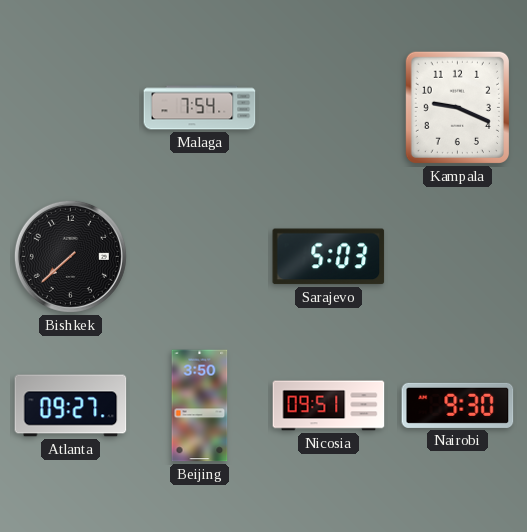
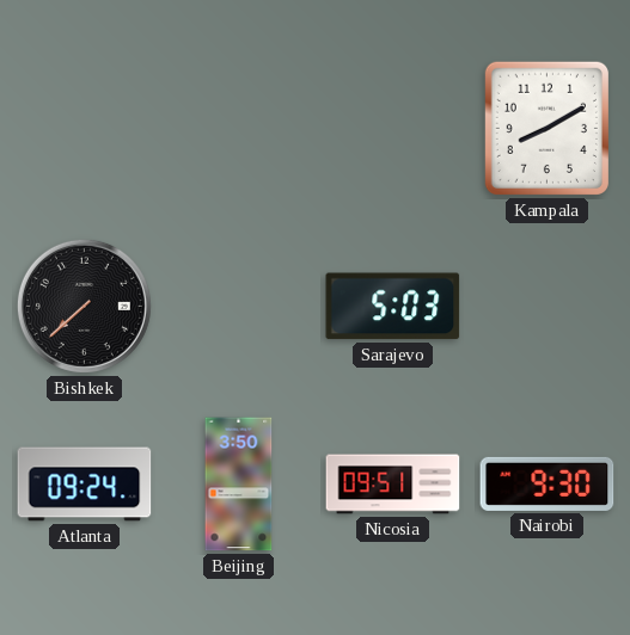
Malaga: 7:54 -> none (200, 108)
Kampala: 9:19 -> 8:10 (546, 128)
Atlanta: 09:27 -> 09:24 (85, 485)
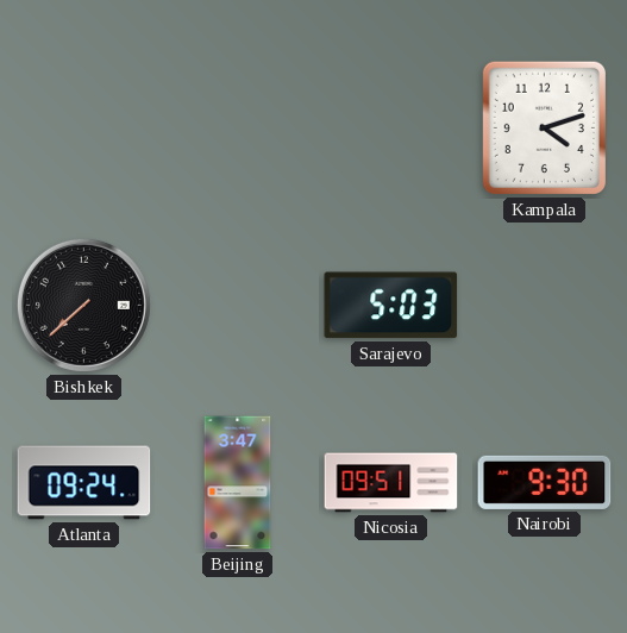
Kampala: 8:10 -> 4:12 (544, 127)
Beijing: 3:50 -> 3:47 (238, 483)
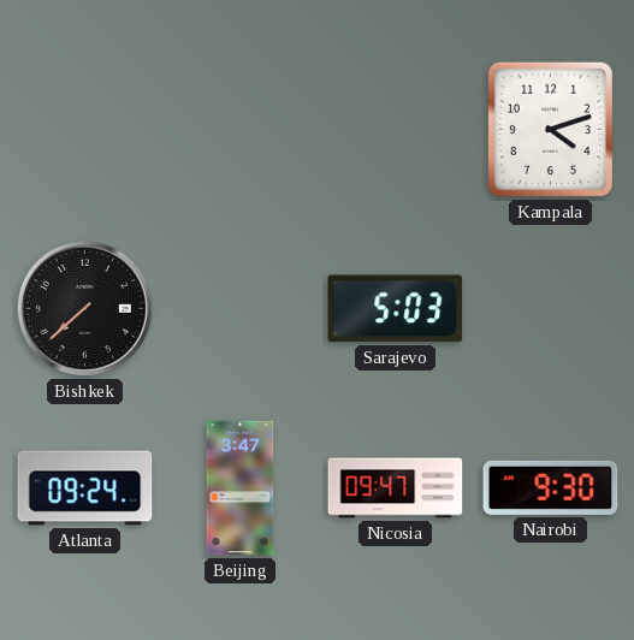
Nicosia: 09:51 -> 09:47 (396, 488)
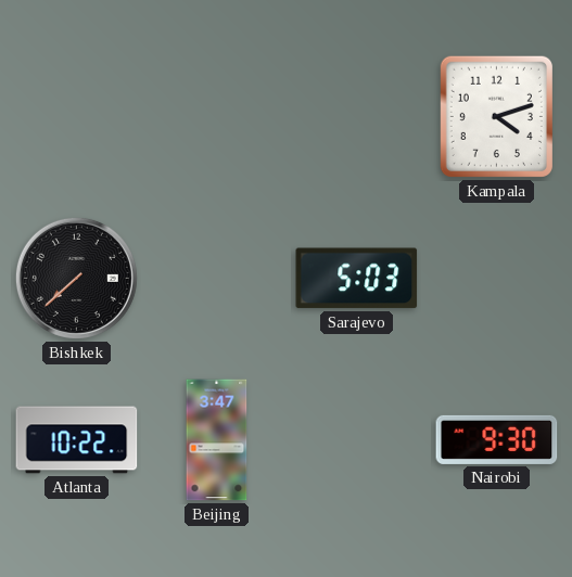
Atlanta: 09:24 -> 10:22 (77, 440)
Nicosia: 09:47 -> none (396, 488)
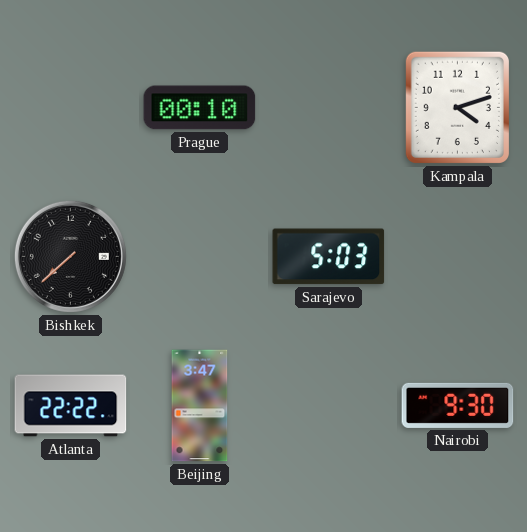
Prague: none -> 00:10 (200, 108)
Atlanta: 10:22 -> 22:22 (71, 406)
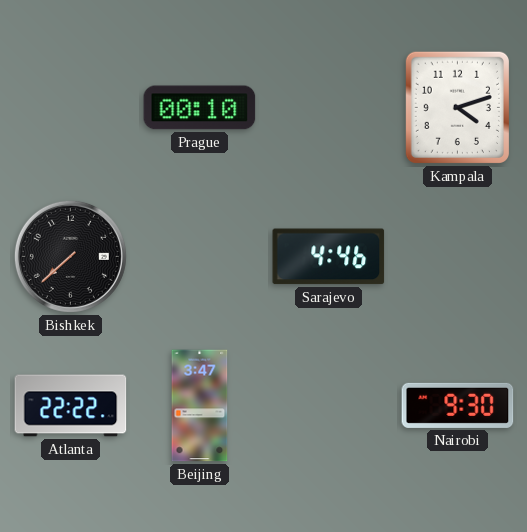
Sarajevo: 5:03 -> 4:46 (329, 257)
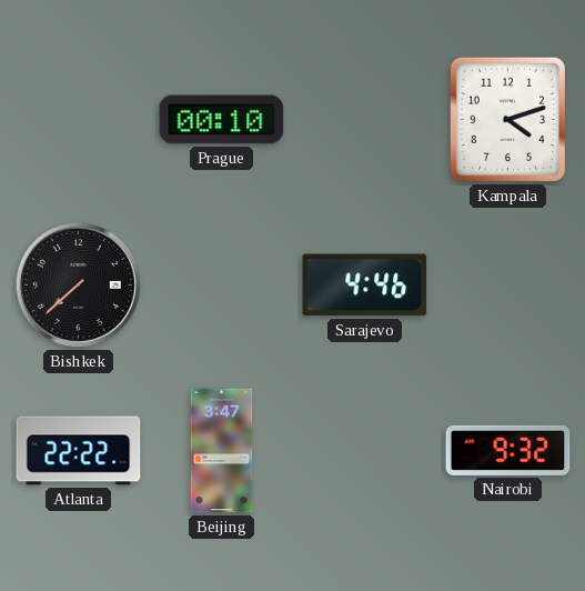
Nairobi: 9:30 -> 9:32 (508, 450)
